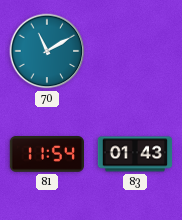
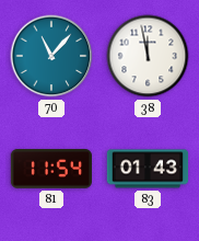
70: 11:10 -> 11:07 (51, 56)
38: none -> 11:58 (148, 56)
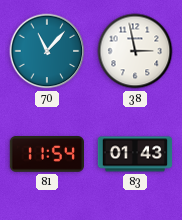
38: 11:58 -> 2:58 (135, 51)
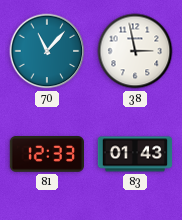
81: 11:54 -> 12:33 (46, 155)
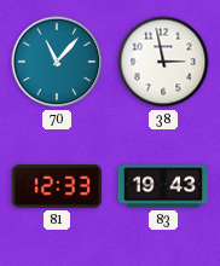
83: 01:43 -> 19:43 (163, 186)
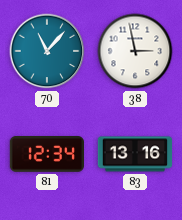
81: 12:33 -> 12:34 (46, 155)
83: 19:43 -> 13:16 (135, 154)
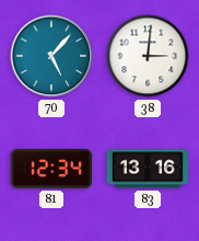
70: 11:07 -> 5:07 (51, 56)
38: 2:58 -> 3:01 (148, 56)
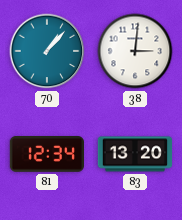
70: 5:07 -> 1:07 (47, 51)
83: 13:16 -> 13:20 (135, 154)
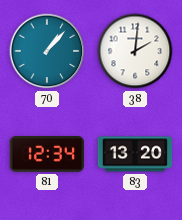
38: 3:01 -> 2:01 (135, 51)
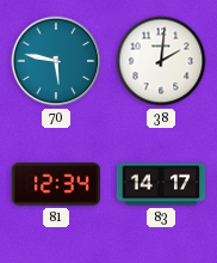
70: 1:07 -> 5:47 (56, 61)
83: 13:20 -> 14:17 (161, 184)
